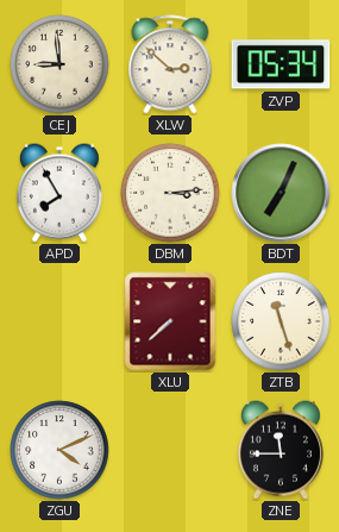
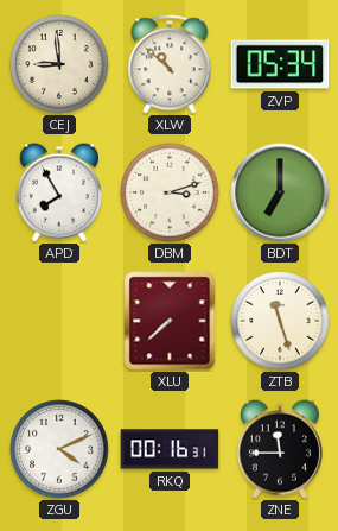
XLW: 2:52 -> 10:52 (170, 64)
DBM: 3:14 -> 3:12 (170, 192)
BDT: 7:04 -> 7:00 (280, 192)
RKQ: none -> 00:16 (170, 449)
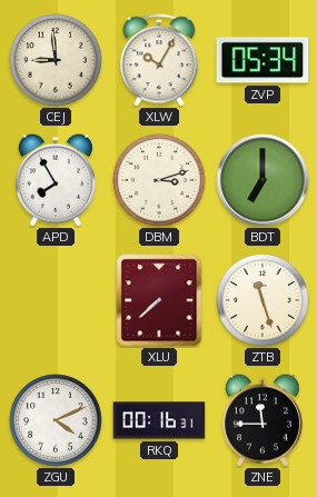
XLW: 10:52 -> 10:05 (159, 60)
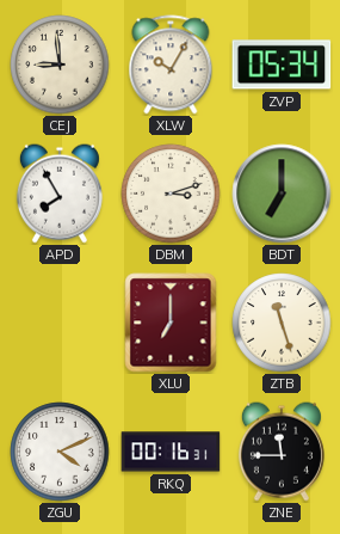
XLU: 7:38 -> 7:00 (171, 323)
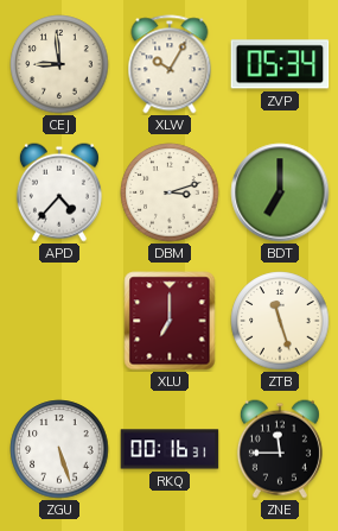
APD: 7:55 -> 4:37 (59, 192)
ZGU: 4:11 -> 5:27 (59, 449)
